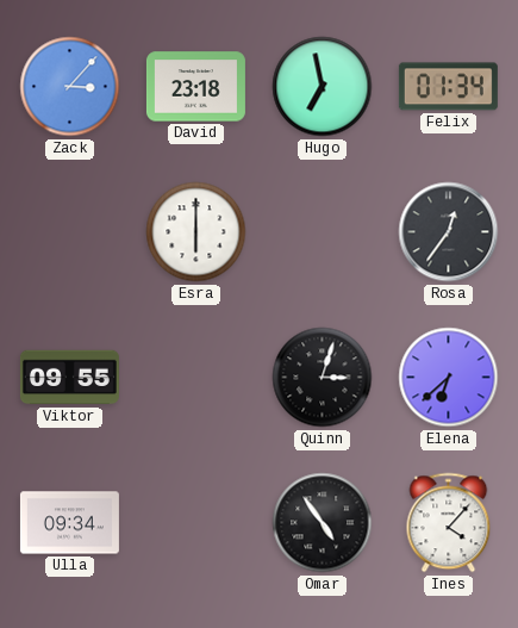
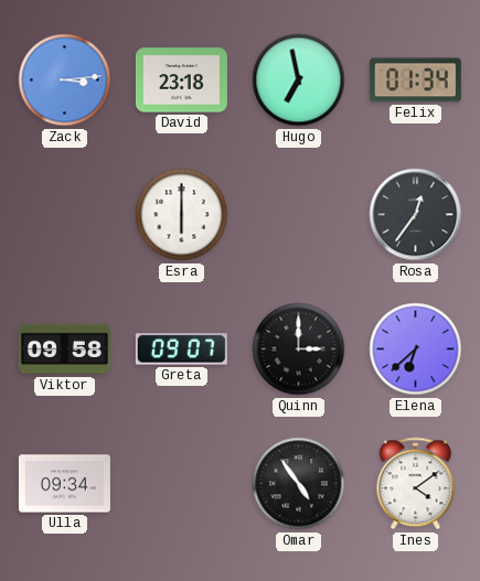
Zack: 3:07 -> 3:14 (65, 80)
Viktor: 09:55 -> 09:58 (64, 349)
Greta: none -> 09:07 (181, 349)
Quinn: 3:03 -> 3:00 (299, 349)
Ines: 4:07 -> 4:09 (416, 484)
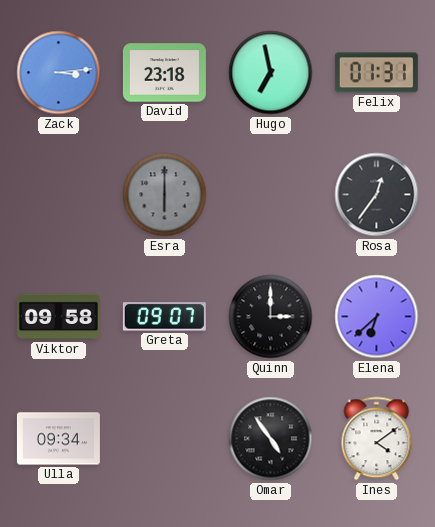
Felix: 01:34 -> 01:31 (376, 73)
Esra dial: white -> grey (165, 195)
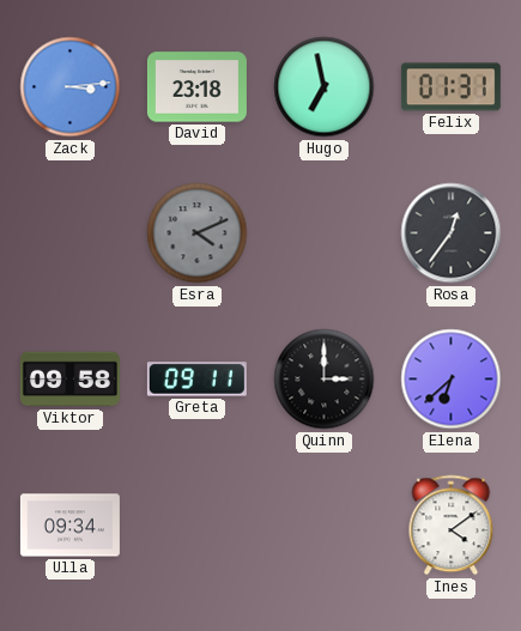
Esra: 6:00 -> 4:11 (198, 233)
Greta: 09:07 -> 09:11 (196, 380)
Omar: 4:54 -> none (271, 439)
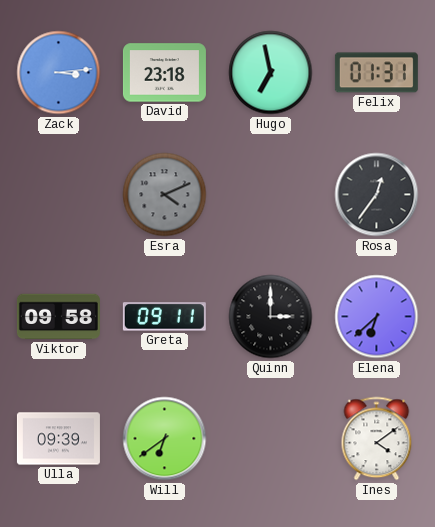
Ulla: 09:34 -> 09:39 (58, 439)
Will: none -> 6:39 (165, 439)
